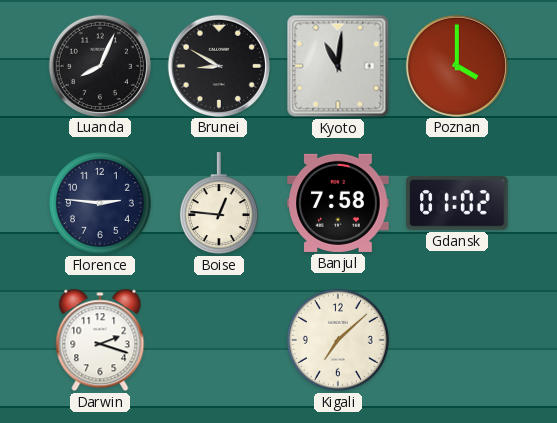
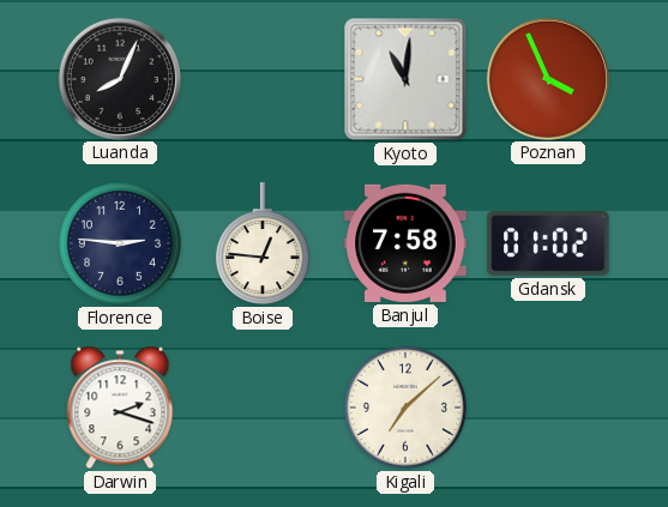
Brunei: 8:50 -> none (218, 65)
Poznan: 4:00 -> 3:56 (547, 78)
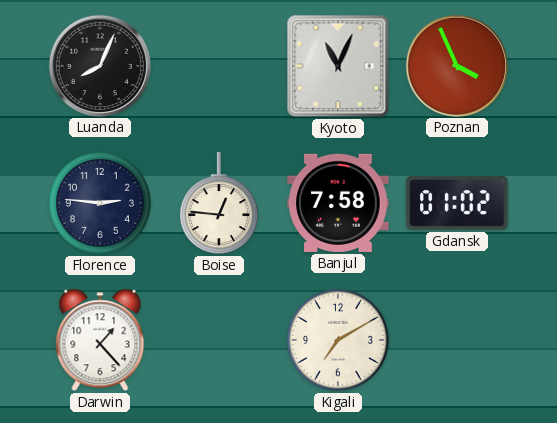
Kyoto: 11:01 -> 11:04 (338, 66)
Darwin: 2:18 -> 1:23 (100, 340)
Kigali: 7:08 -> 7:10 (338, 340)
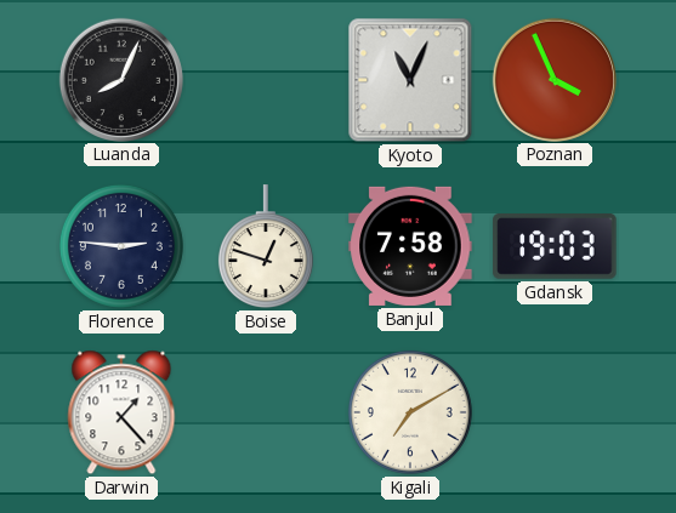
Boise: 12:46 -> 12:48 (266, 247)
Gdansk: 01:02 -> 19:03 (555, 247)
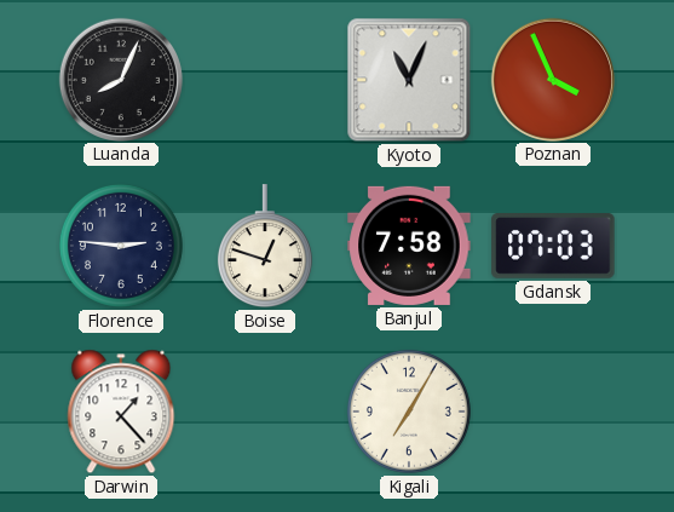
Gdansk: 19:03 -> 07:03 (553, 247)
Kigali: 7:10 -> 7:05 (409, 412)
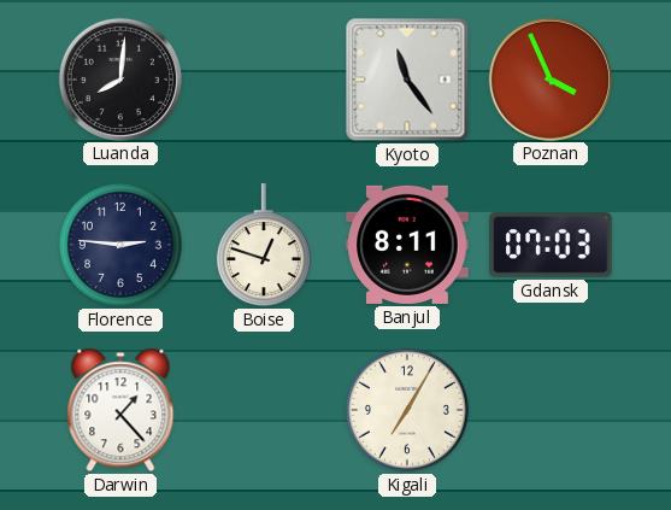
Luanda: 8:04 -> 8:01 (119, 78)
Kyoto: 11:04 -> 11:24 (407, 80)
Banjul: 7:58 -> 8:11 (407, 245)
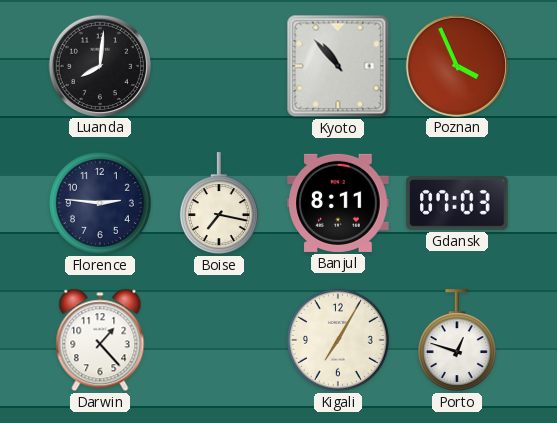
Kyoto: 11:24 -> 10:53 (338, 66)
Boise: 12:48 -> 7:17 (219, 204)
Porto: none -> 12:48 (457, 341)
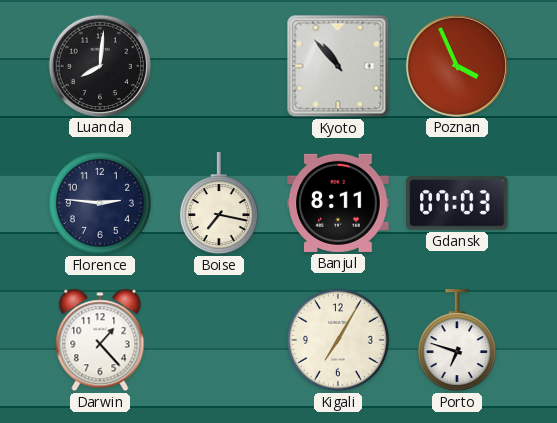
Porto: 12:48 -> 6:48 (457, 341)
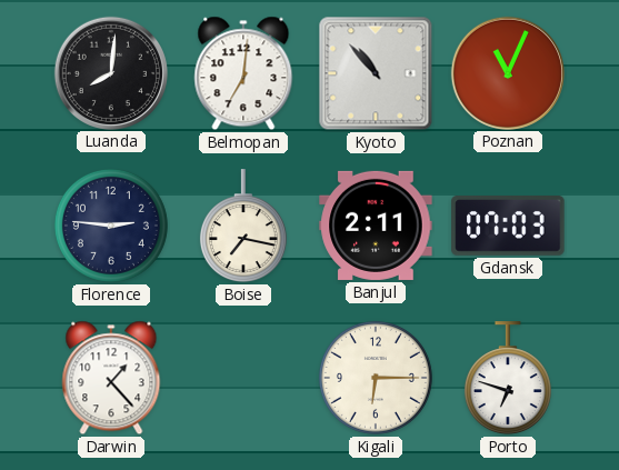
Belmopan: none -> 7:01 (243, 73)
Poznan: 3:56 -> 11:04 (507, 72)
Banjul: 8:11 -> 2:11 (376, 226)
Kigali: 7:05 -> 6:15 (376, 378)
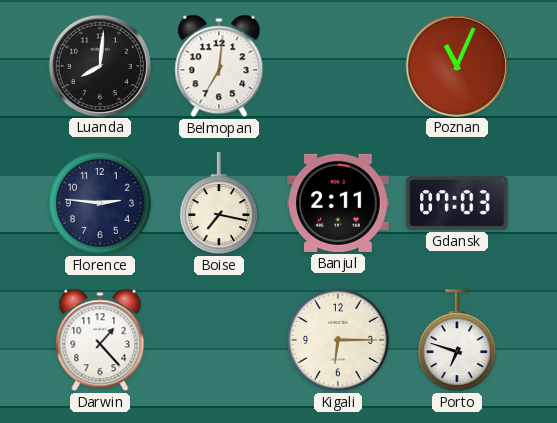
Kyoto: 10:53 -> none (376, 73)
